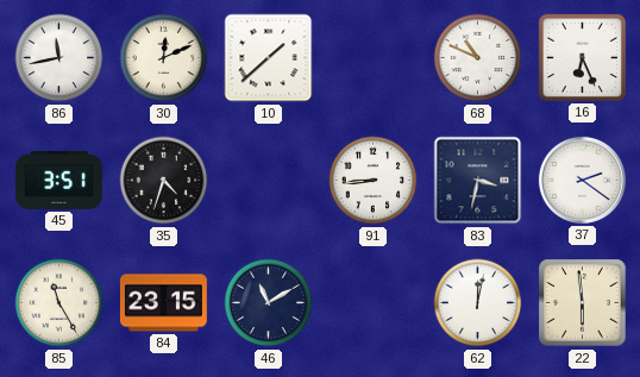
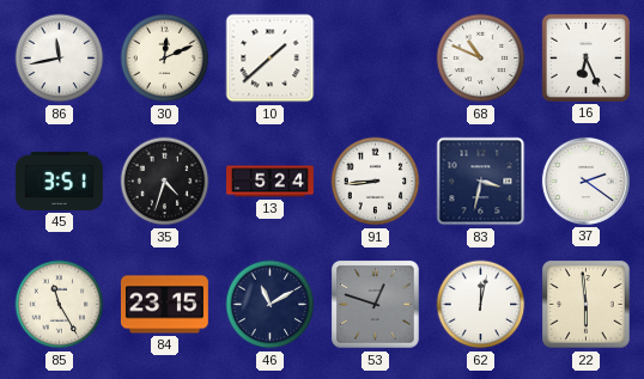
13: none -> 5:24 (271, 182)
53: none -> 12:48 (376, 305)
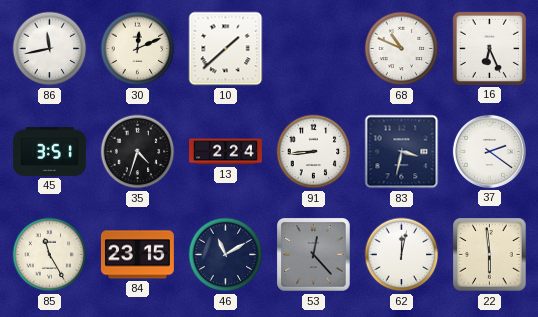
13: 5:24 -> 2:24 (226, 152)
53: 12:48 -> 12:23 (314, 255)
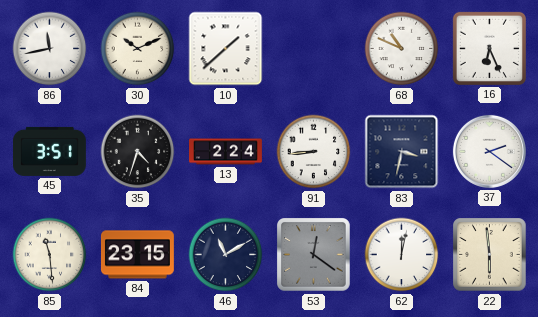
30: 12:11 -> 10:11 (138, 49)
85: 11:25 -> 11:29 (50, 255)
53: 12:23 -> 12:21 (314, 255)
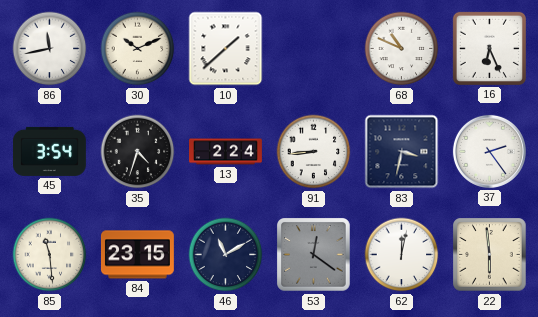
45: 3:51 -> 3:54 (49, 151)
37: 2:21 -> 2:24 (489, 151)
